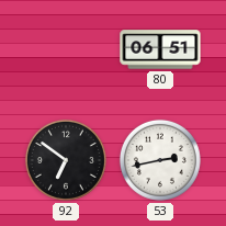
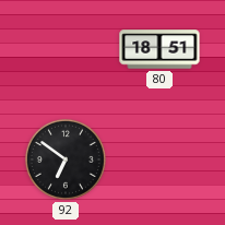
80: 06:51 -> 18:51 (159, 49)
53: 2:43 -> none (160, 160)
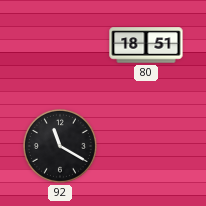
92: 6:51 -> 11:20 (60, 146)
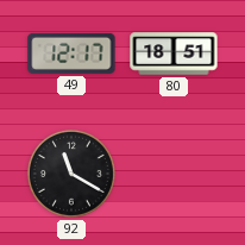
49: none -> 12:17 (71, 54)
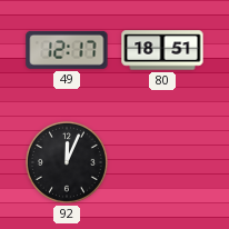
92: 11:20 -> 12:04 (67, 162)
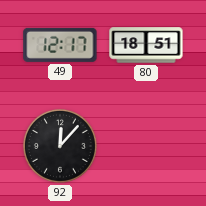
92: 12:04 -> 12:07 (60, 146)
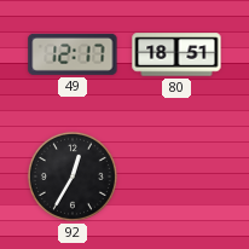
92: 12:07 -> 12:35 (73, 176)
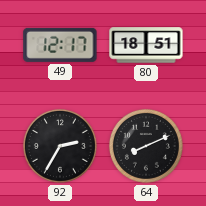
92: 12:35 -> 2:35 (60, 146)
64: none -> 8:11 (146, 146)
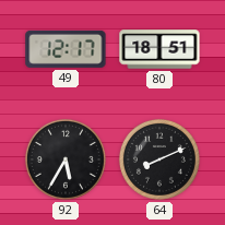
92: 2:35 -> 5:35 (66, 159)
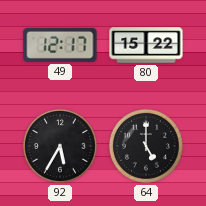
80: 18:51 -> 15:22 (146, 45)
64: 8:11 -> 5:00 (146, 146)
